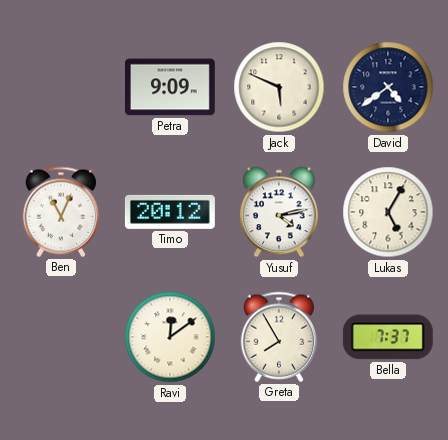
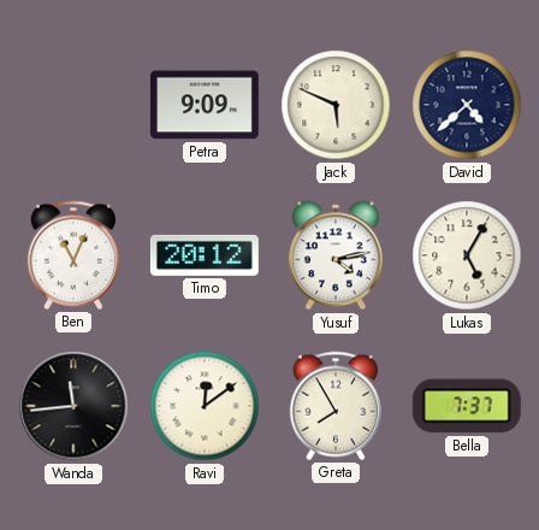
David: 4:39 -> 4:38 (467, 105)
Wanda: none -> 11:44 (73, 406)
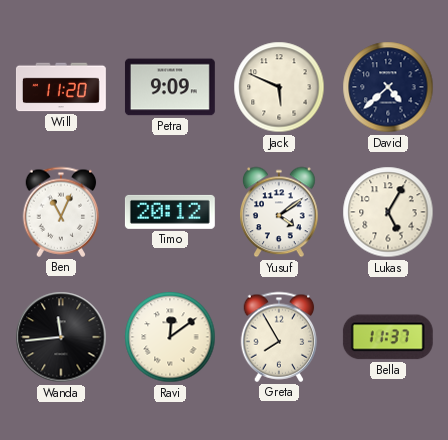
Will: none -> 11:20 (61, 87)
Yusuf: 4:13 -> 4:09 (280, 212)
Bella: 7:37 -> 11:37 (388, 337)
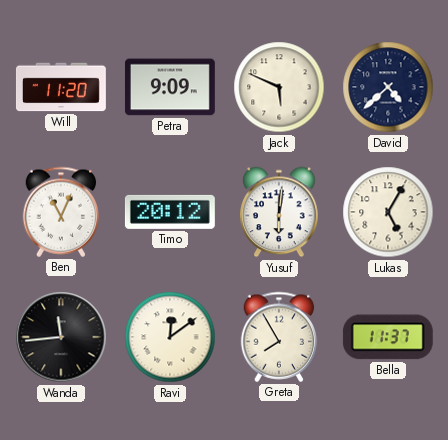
Yusuf: 4:09 -> 6:01 (280, 212)
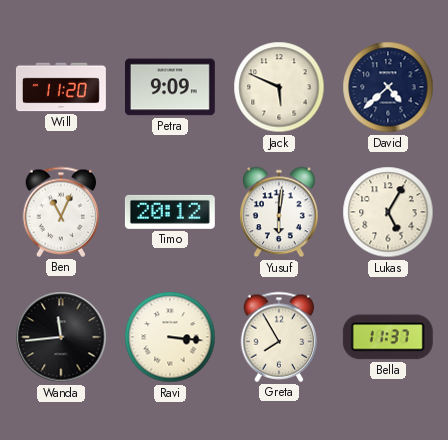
Ravi: 12:09 -> 3:16 (170, 337)
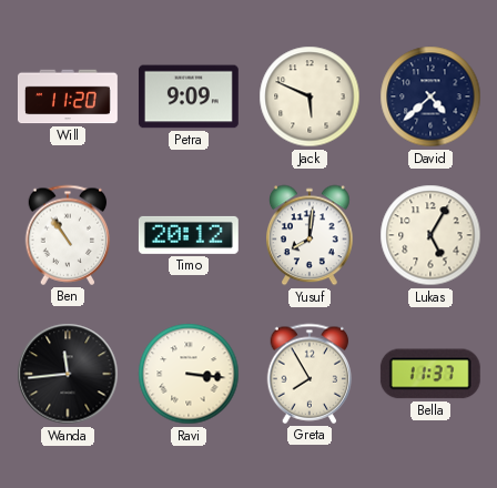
Ben: 11:04 -> 10:54 (68, 235)
Yusuf: 6:01 -> 8:01 (311, 235)
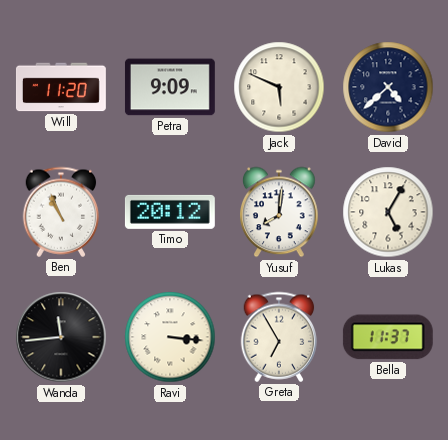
Ben: 10:54 -> 10:56 (61, 212)
Greta: 7:55 -> 6:55 (279, 337)
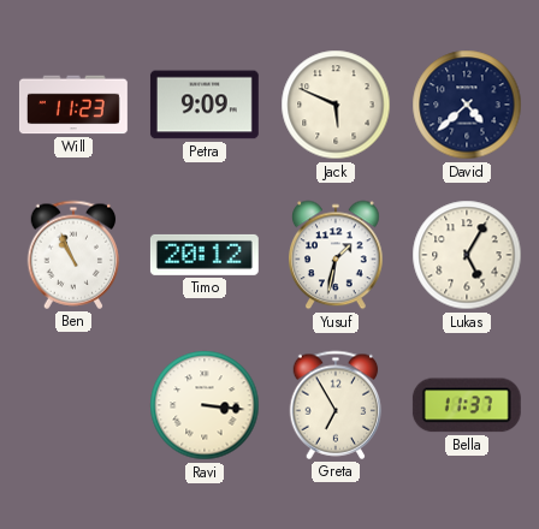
Will: 11:20 -> 11:23 (73, 105)
Yusuf: 8:01 -> 1:32 (337, 255)
Wanda: 11:44 -> none (61, 337)
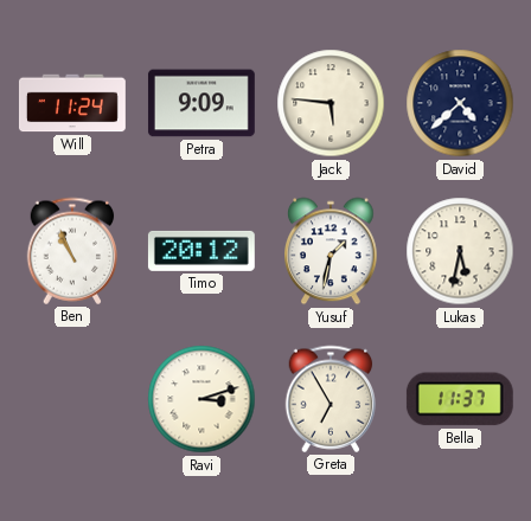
Will: 11:23 -> 11:24 (72, 103)
Jack: 5:49 -> 5:46 (331, 103)
Lukas: 5:05 -> 5:32 (460, 251)
Ravi: 3:16 -> 3:12 (201, 399)
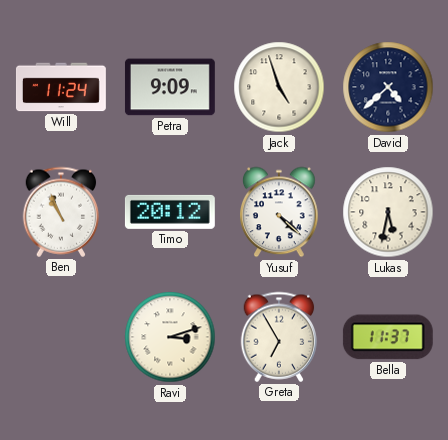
Jack: 5:46 -> 4:57 (279, 87)
Yusuf: 1:32 -> 4:22 (280, 212)
